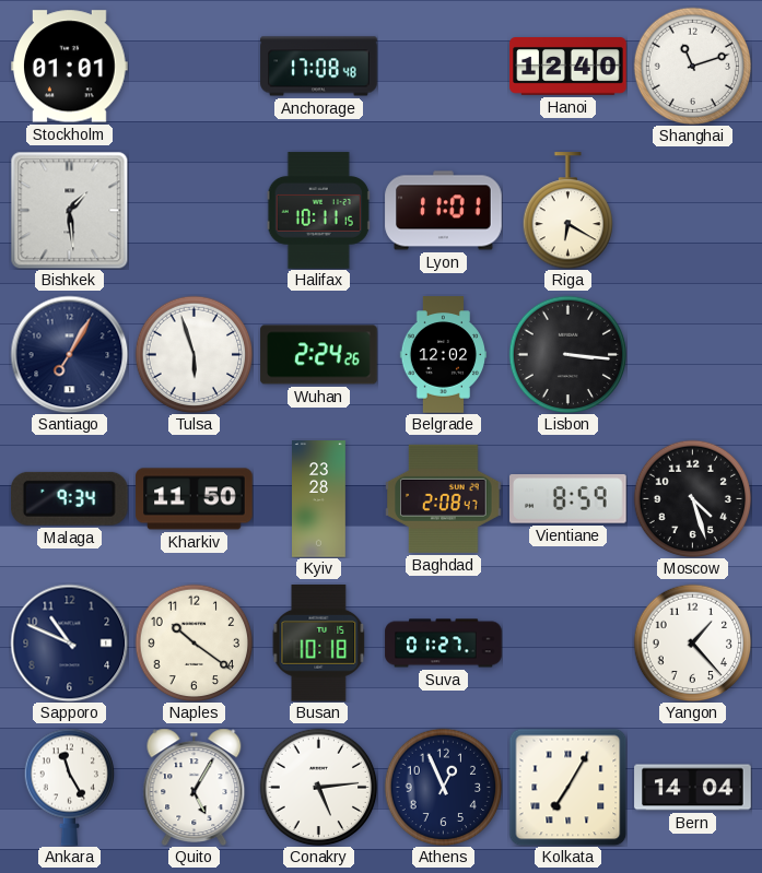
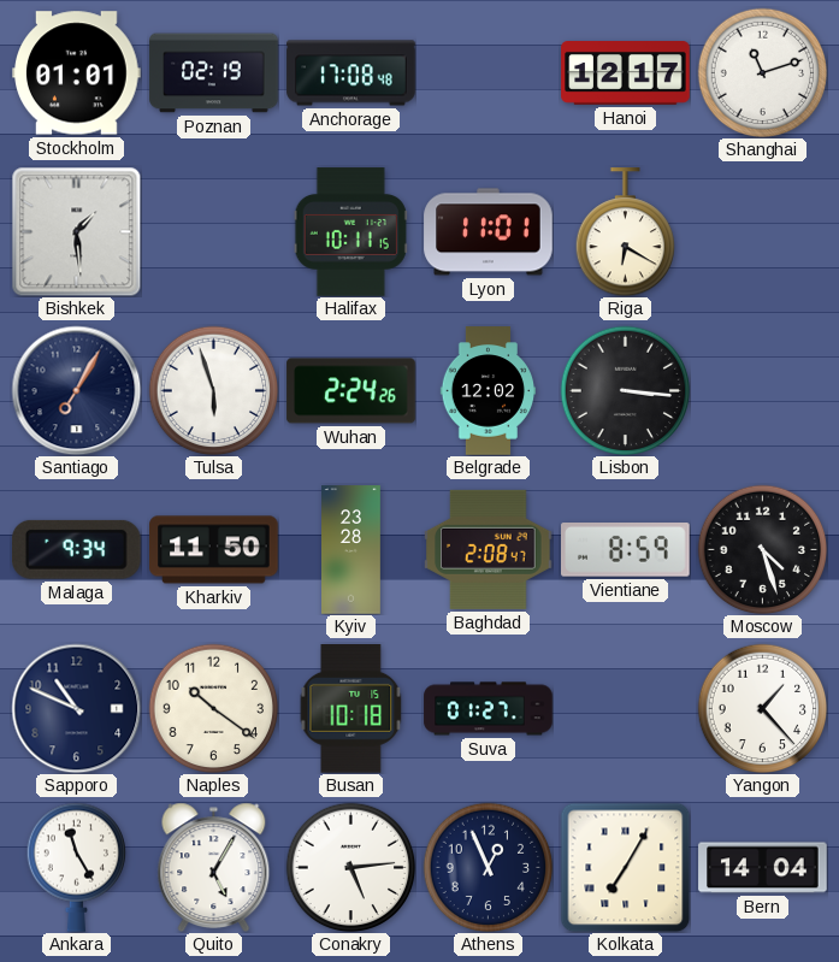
Poznan: none -> 02:19 (214, 73)
Hanoi: 12:40 -> 12:17 (626, 73)
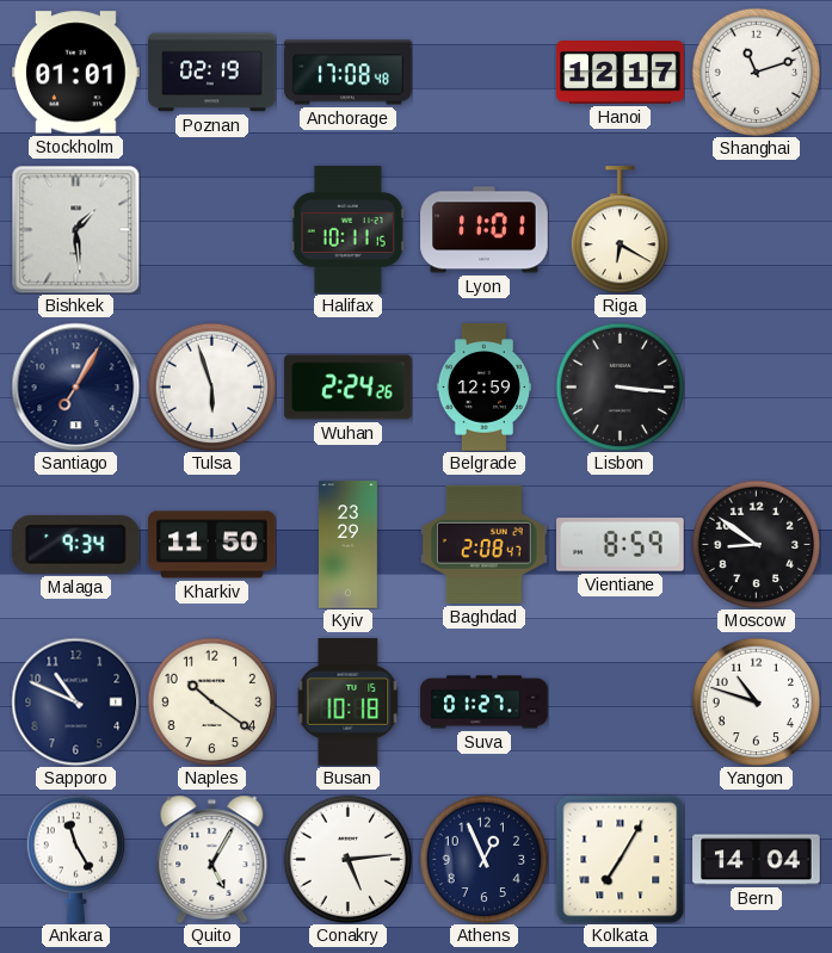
Belgrade: 12:02 -> 12:59 (483, 388)
Kyiv: 23:28 -> 23:29 (349, 545)
Moscow: 4:27 -> 8:51 (756, 544)
Yangon: 1:23 -> 10:48 (756, 701)
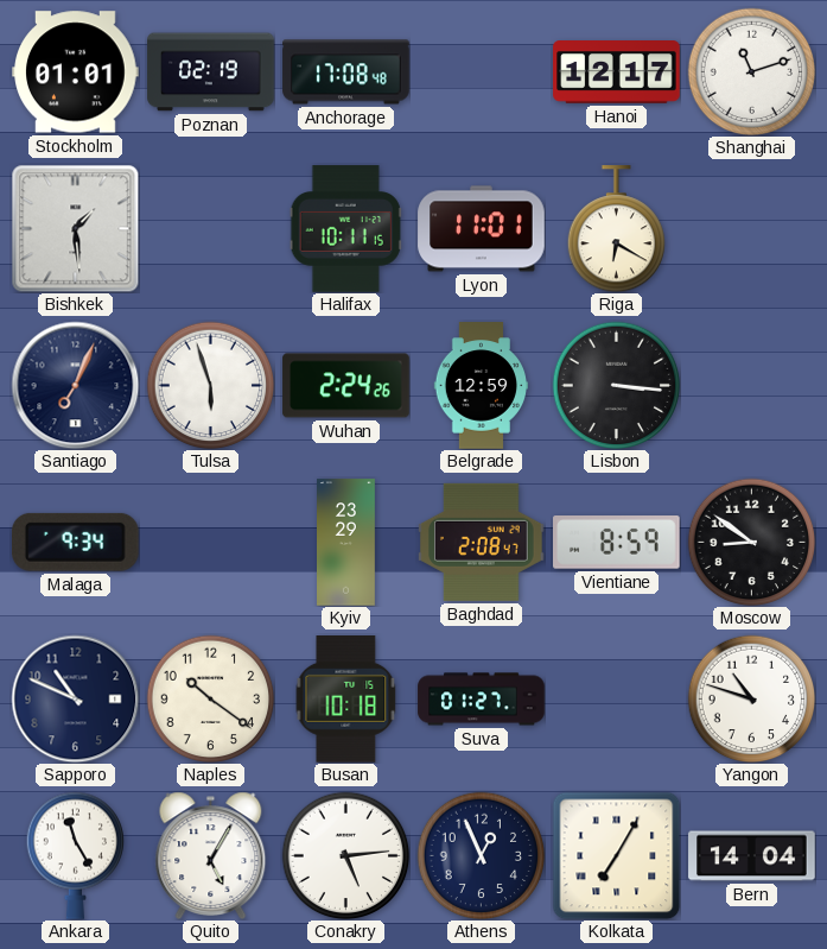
Santiago: 7:05 -> 7:04 (75, 385)
Kharkiv: 11:50 -> none (212, 545)
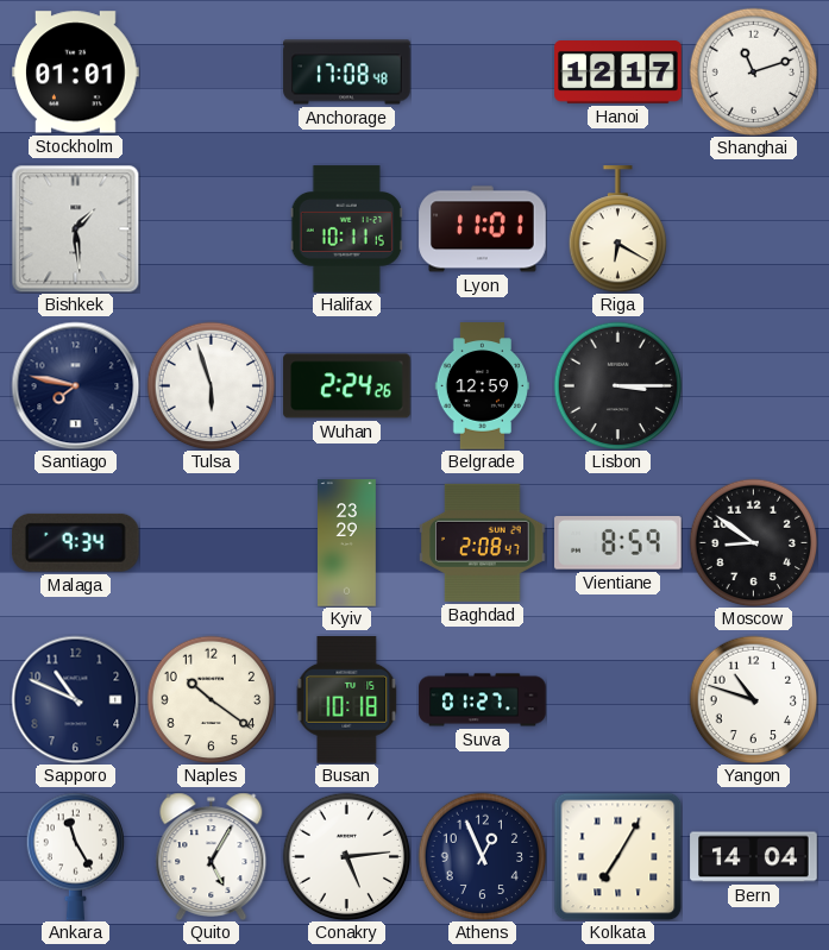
Poznan: 02:19 -> none (211, 72)
Santiago: 7:04 -> 7:47 (75, 385)
Lisbon: 3:16 -> 3:15 (617, 385)
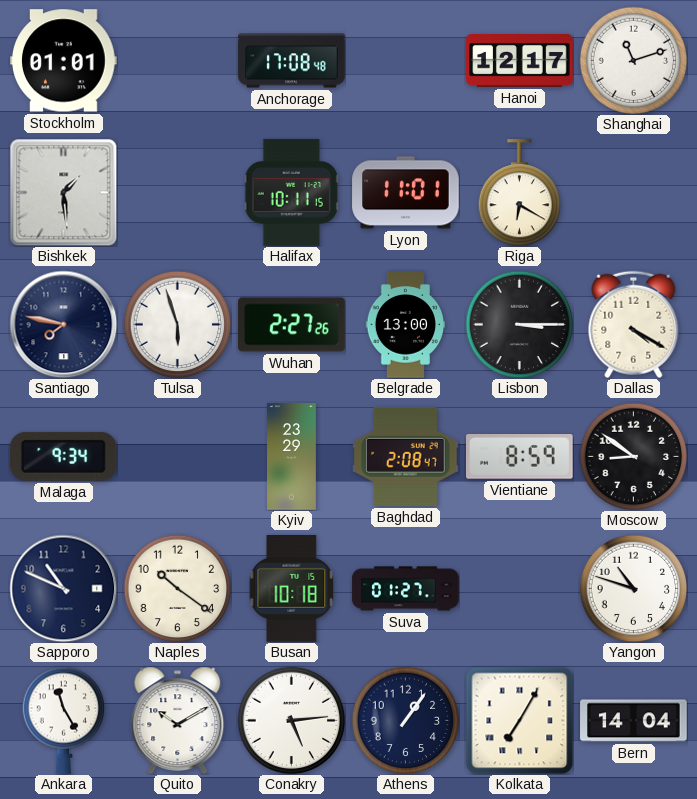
Wuhan: 2:24 -> 2:27 (292, 325)
Belgrade: 12:59 -> 13:00 (405, 325)
Dallas: none -> 4:20 (634, 324)
Quito: 5:05 -> 10:10 (178, 720)
Athens: 12:56 -> 1:06 (405, 720)
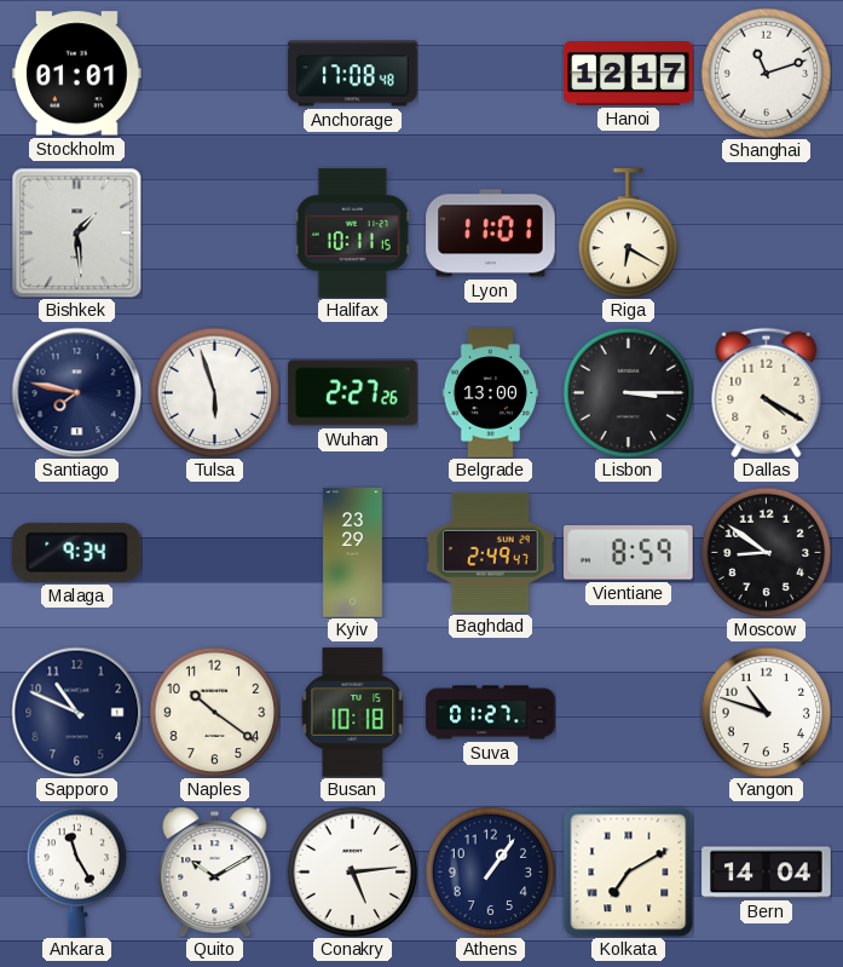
Baghdad: 2:08 -> 2:49 (491, 552)
Kolkata: 7:05 -> 7:10 (628, 871)
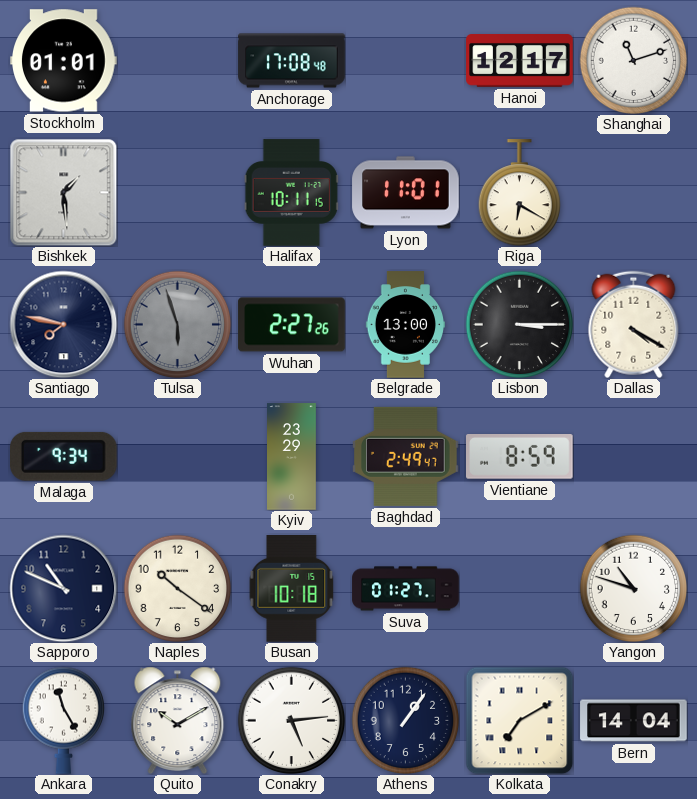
Tulsa dial: white -> grey (177, 324)
Moscow: 8:51 -> none (766, 552)
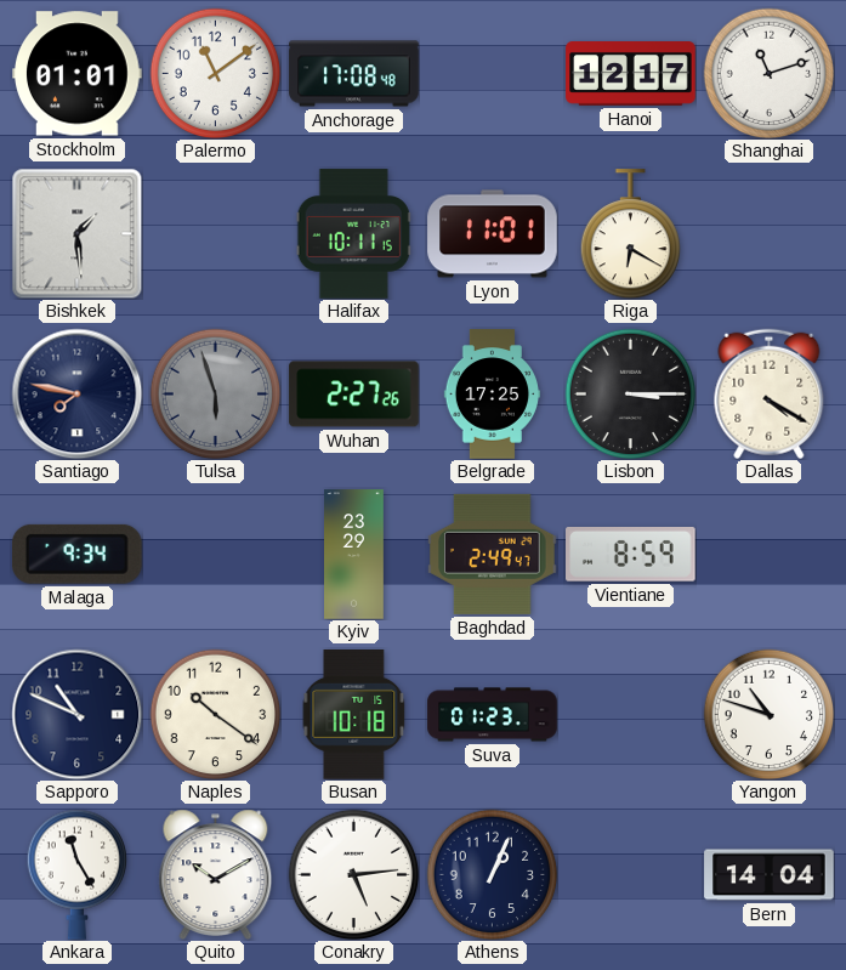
Palermo: none -> 11:09 (215, 73)
Belgrade: 13:00 -> 17:25 (492, 395)
Suva: 01:27 -> 01:23 (493, 715)
Athens: 1:06 -> 1:04 (492, 874)
Kolkata: 7:10 -> none (519, 720)
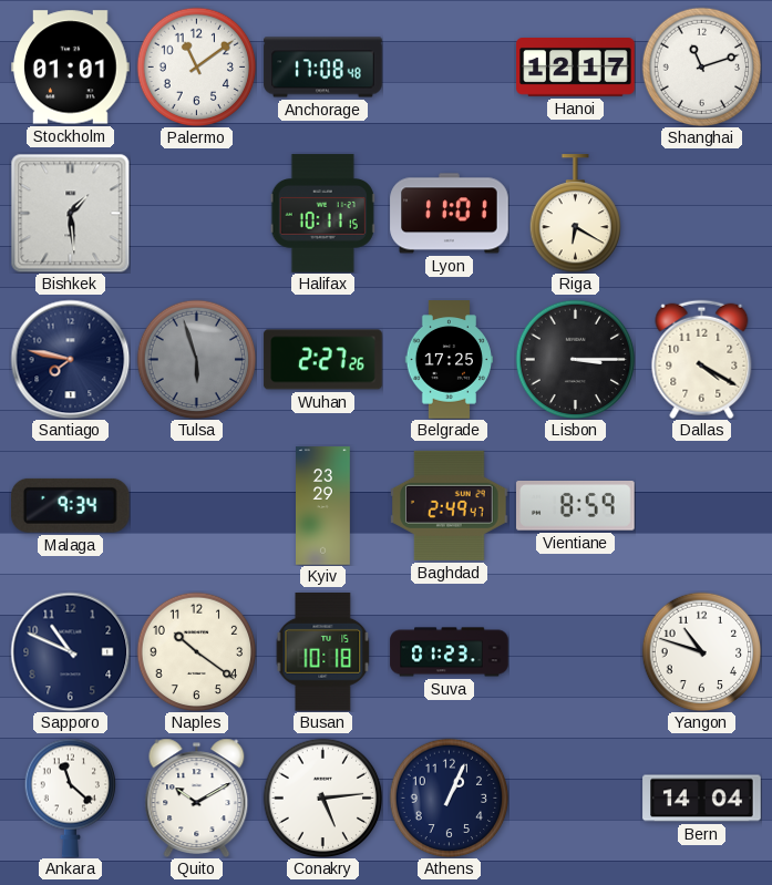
Ankara: 11:25 -> 11:22 (70, 797)
